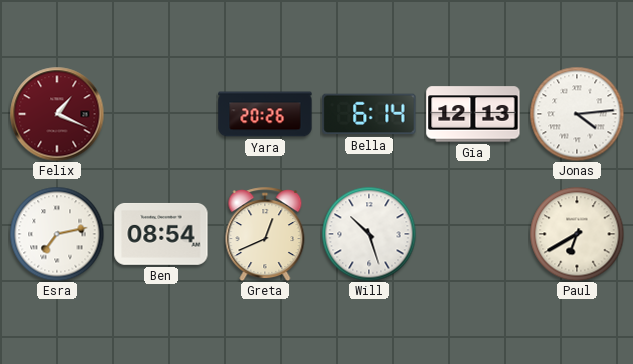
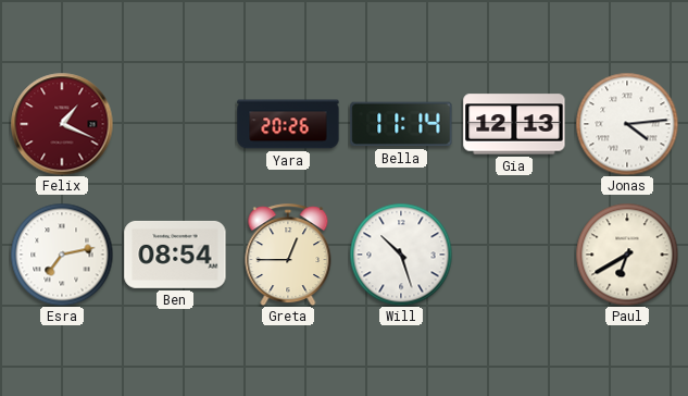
Bella: 6:14 -> 11:14 (401, 124)
Greta: 12:41 -> 12:45 (288, 255)
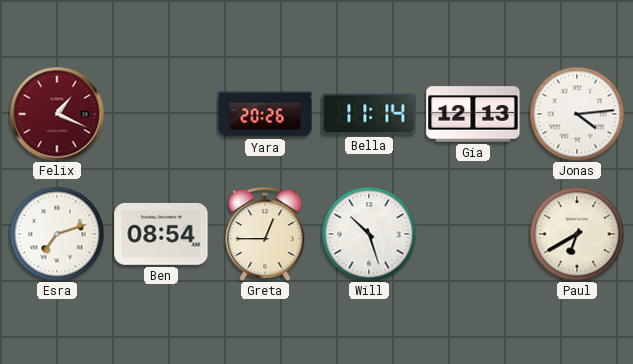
Esra: 7:13 -> 7:12 (57, 234)
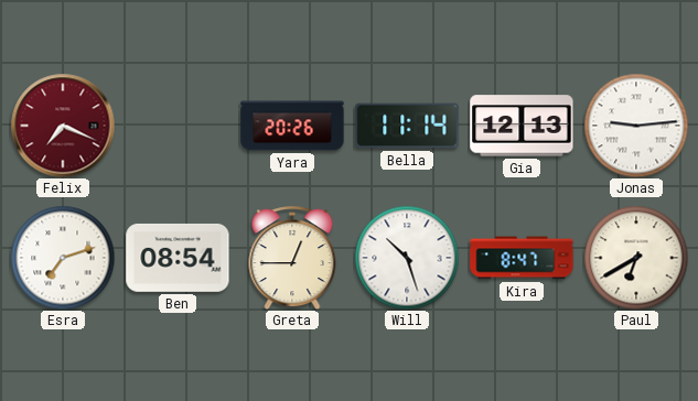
Felix: 1:19 -> 7:19 (63, 126)
Jonas: 4:14 -> 9:14 (636, 126)
Kira: none -> 8:47 (522, 258)
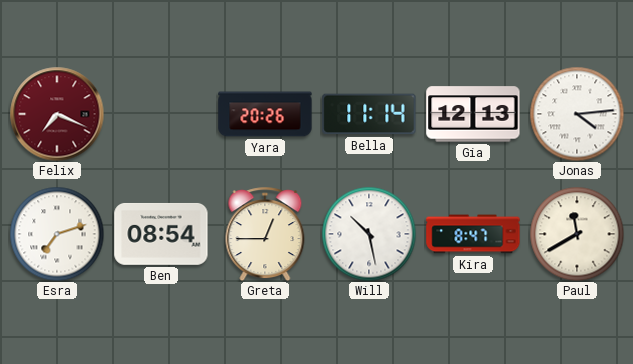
Jonas: 9:14 -> 4:14 (577, 114)
Will: 10:27 -> 10:28 (369, 234)
Paul: 6:40 -> 11:40 (577, 234)
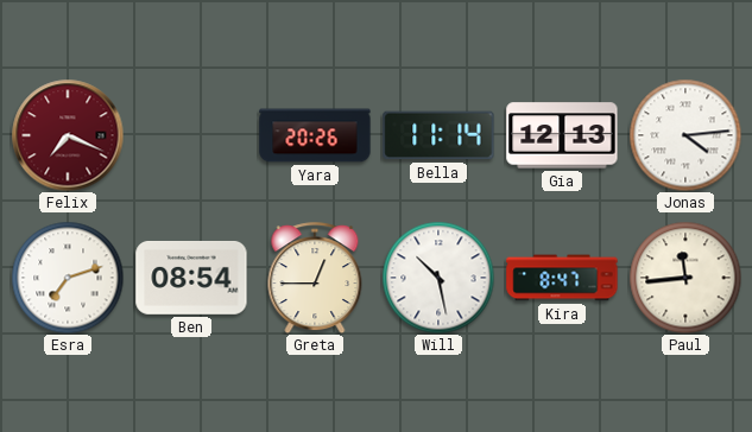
Paul: 11:40 -> 11:44 (685, 278)
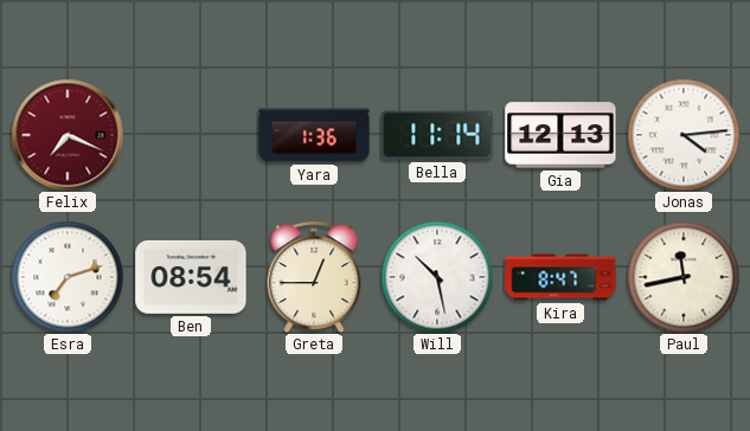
Yara: 20:26 -> 1:36 (314, 135)
Paul: 11:44 -> 11:43 (684, 277)
